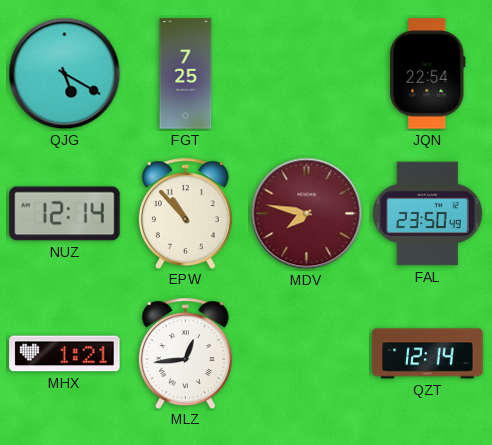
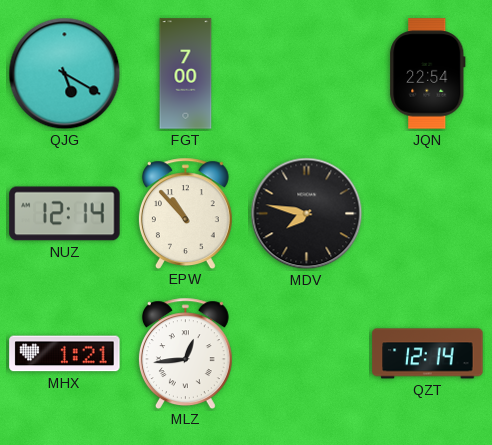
FGT: 7:25 -> 7:00 (186, 74)
MDV dial: burgundy -> black (307, 214)
FAL: 23:50 -> none (428, 214)
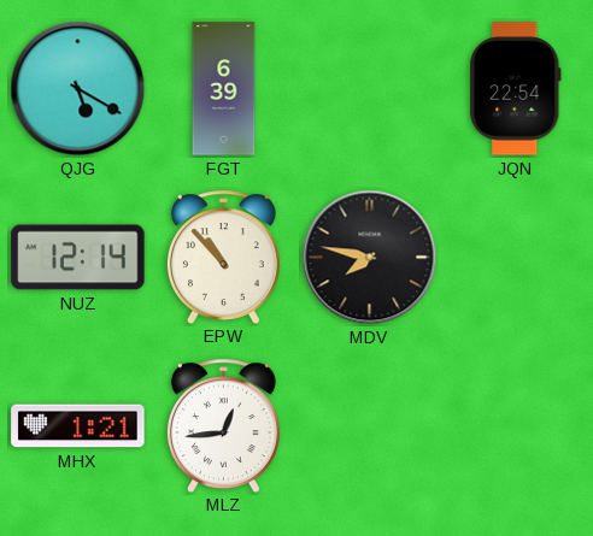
FGT: 7:00 -> 6:39 (224, 89)
QZT: 12:14 -> none (428, 354)
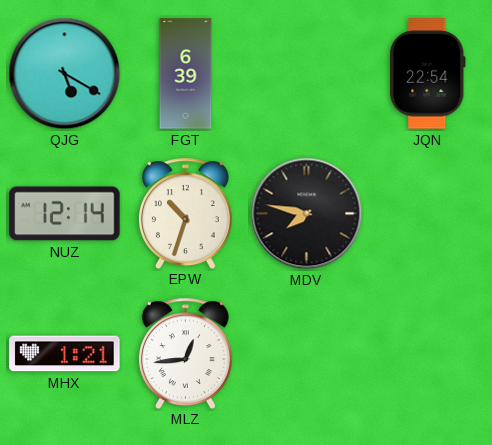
EPW: 10:53 -> 10:33 (185, 213)
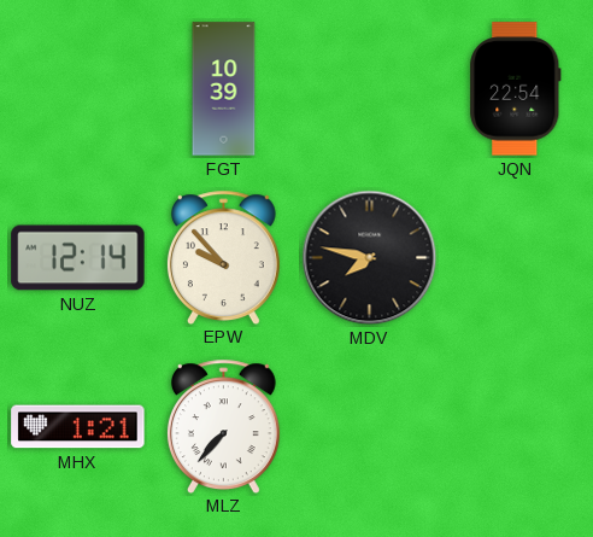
QJG: 5:20 -> none (65, 74)
FGT: 6:39 -> 10:39 (224, 89)
EPW: 10:33 -> 9:53 (223, 257)
MLZ: 12:44 -> 7:37 (223, 426)
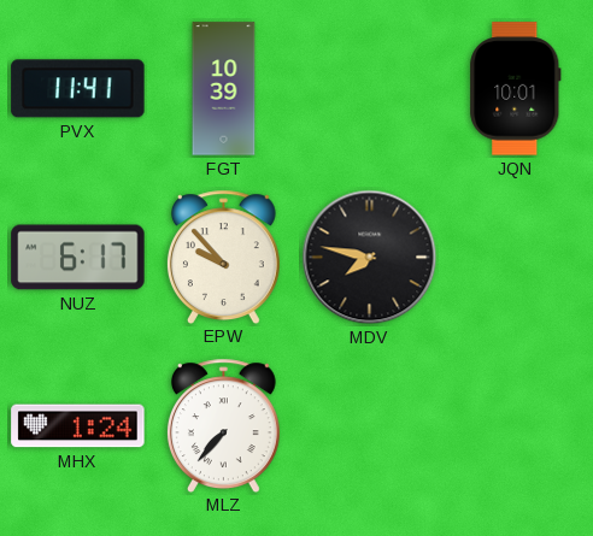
PVX: none -> 11:41 (78, 89)
JQN: 22:54 -> 10:01 (516, 89)
NUZ: 12:14 -> 6:17 (78, 258)
MHX: 1:21 -> 1:24 (78, 426)
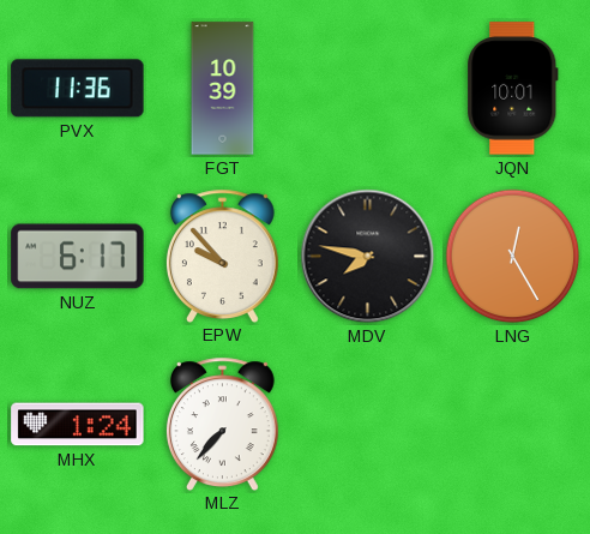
PVX: 11:41 -> 11:36 (78, 89)
LNG: none -> 12:25 (513, 257)
